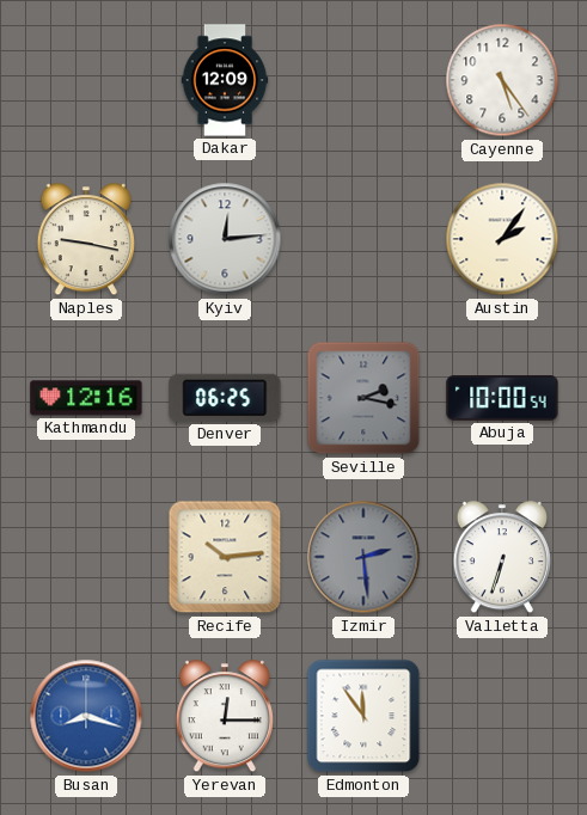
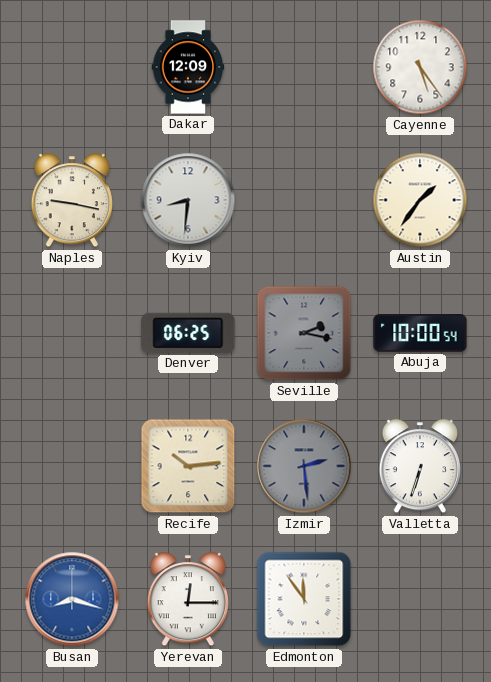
Kyiv: 12:14 -> 8:31 (188, 200)
Austin: 2:06 -> 1:36 (420, 200)
Kathmandu: 12:16 -> none (86, 398)
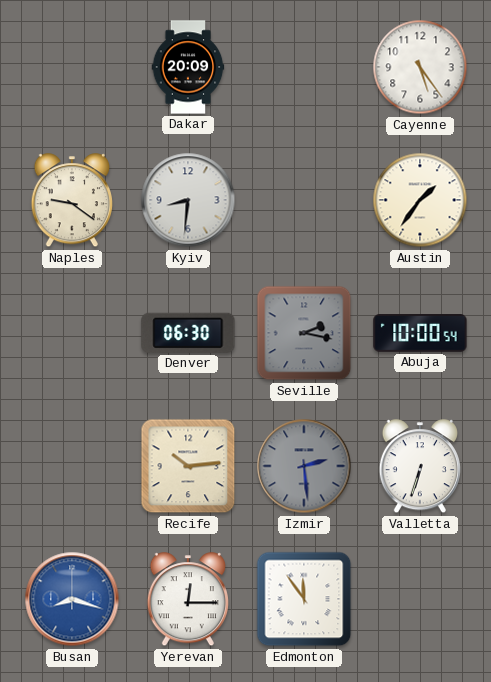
Dakar: 12:09 -> 20:09 (188, 67)
Naples: 9:17 -> 9:21 (72, 201)
Denver: 06:25 -> 06:30 (188, 333)
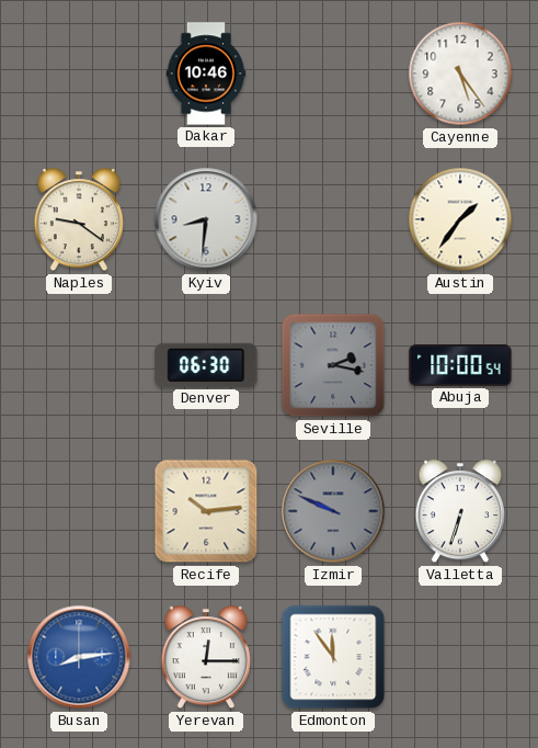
Dakar: 20:09 -> 10:46 (206, 73)
Izmir: 2:29 -> 9:49 (333, 511)
Busan: 8:18 -> 8:14 (79, 657)
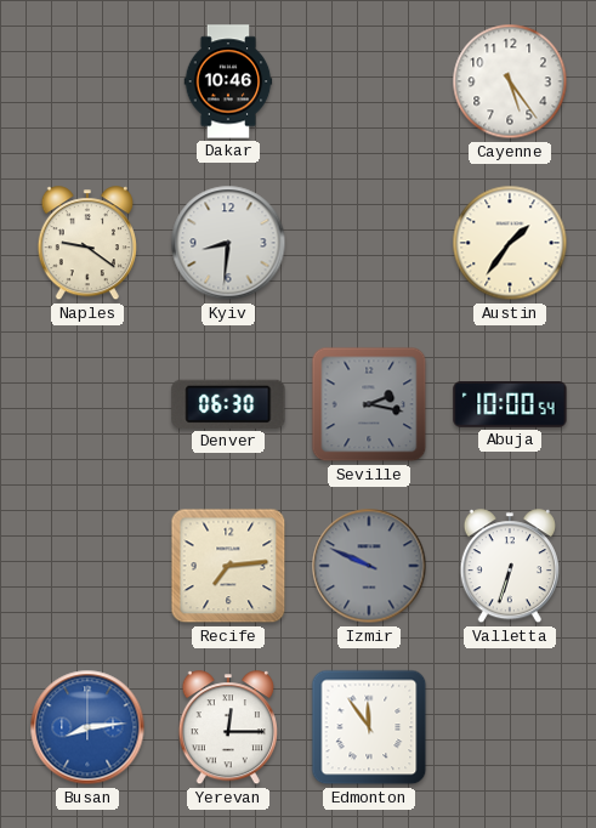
Recife: 10:14 -> 7:14 (228, 566)
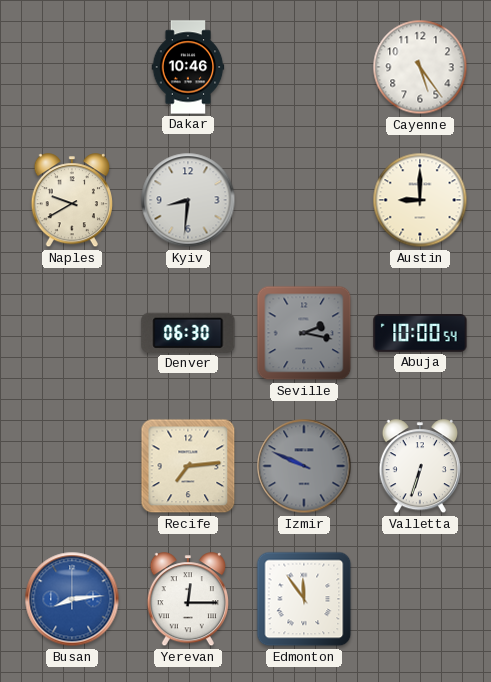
Naples: 9:21 -> 9:40 (72, 201)
Austin: 1:36 -> 9:00 (420, 200)
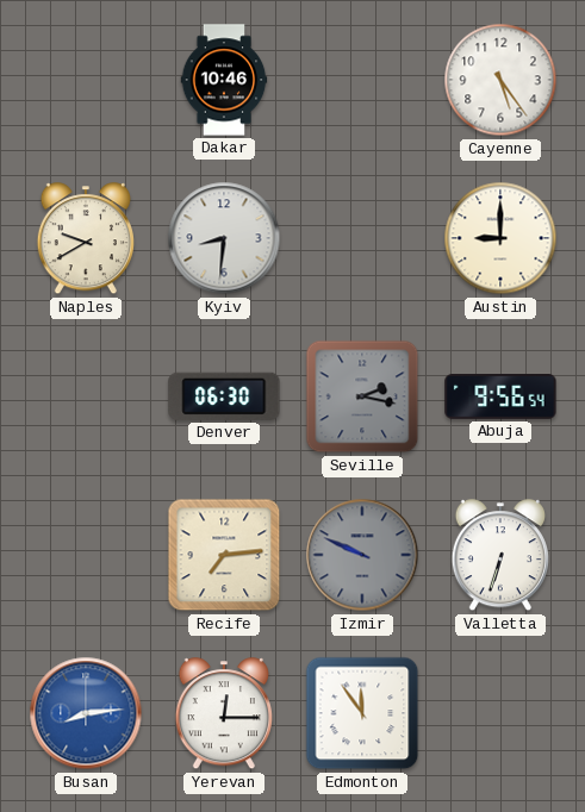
Abuja: 10:00 -> 9:56 (500, 396)
